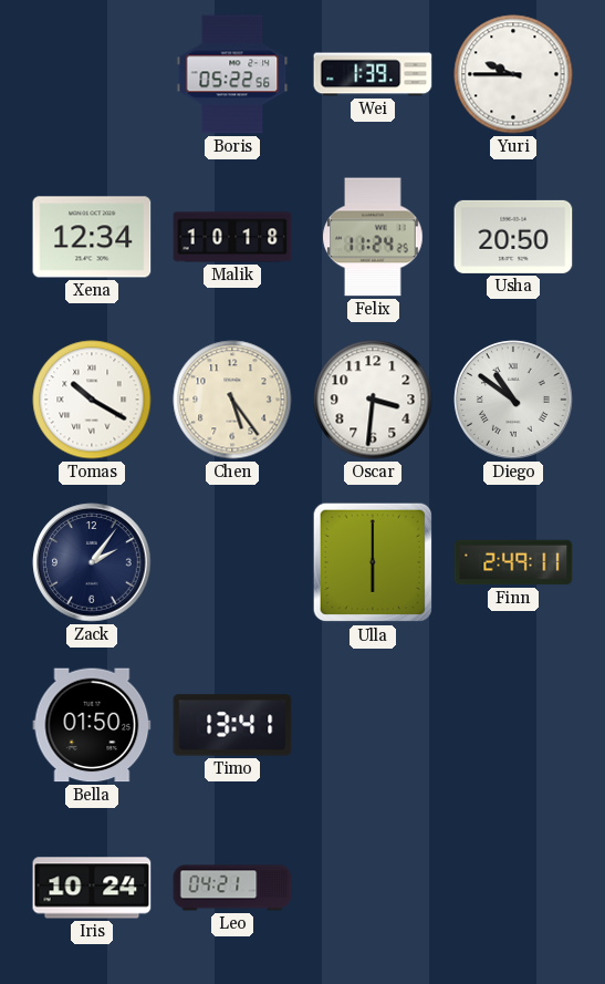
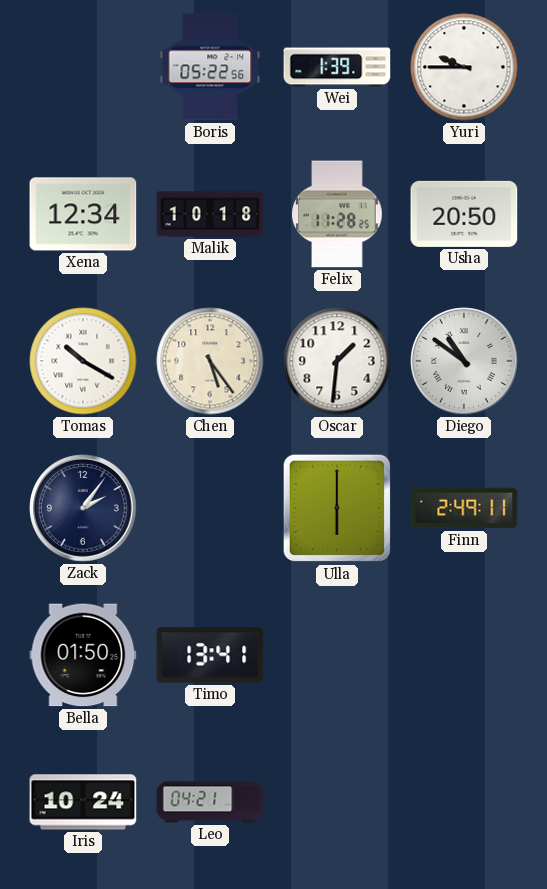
Felix: 11:24 -> 11:28 (337, 214)
Oscar: 3:31 -> 1:31 (337, 361)
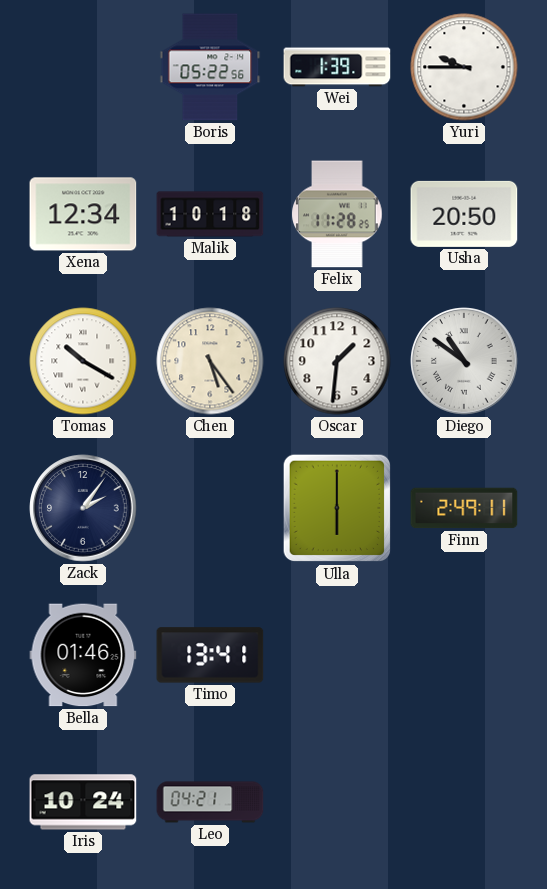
Bella: 01:50 -> 01:46 (83, 655)
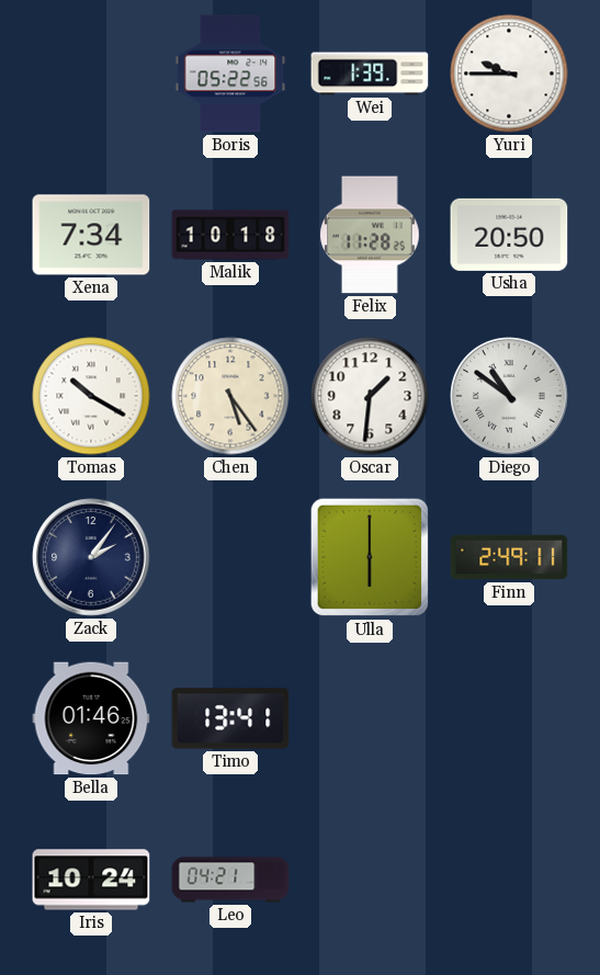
Xena: 12:34 -> 7:34 (91, 235)
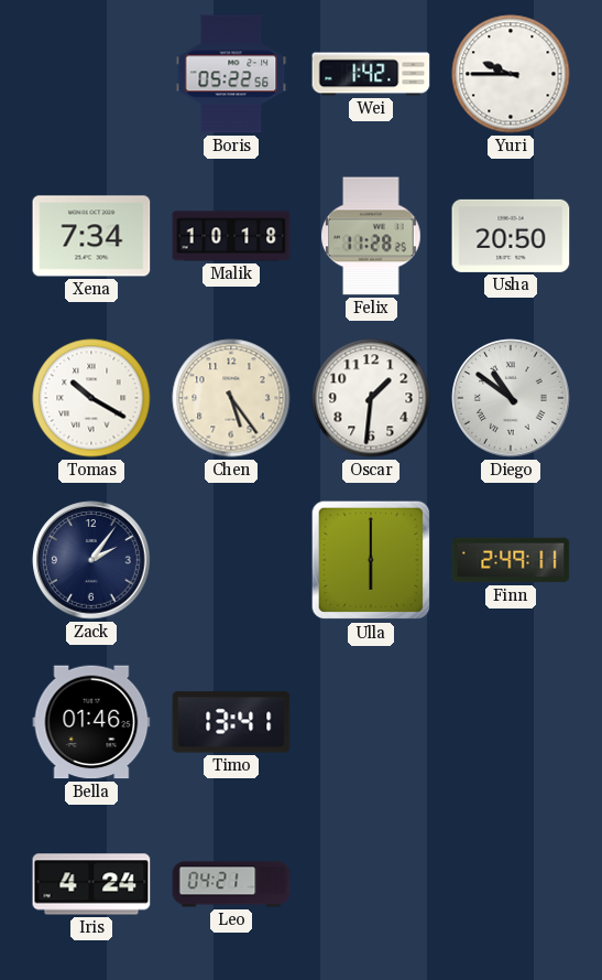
Wei: 1:39 -> 1:42 (371, 74)
Iris: 10:24 -> 4:24 (91, 884)
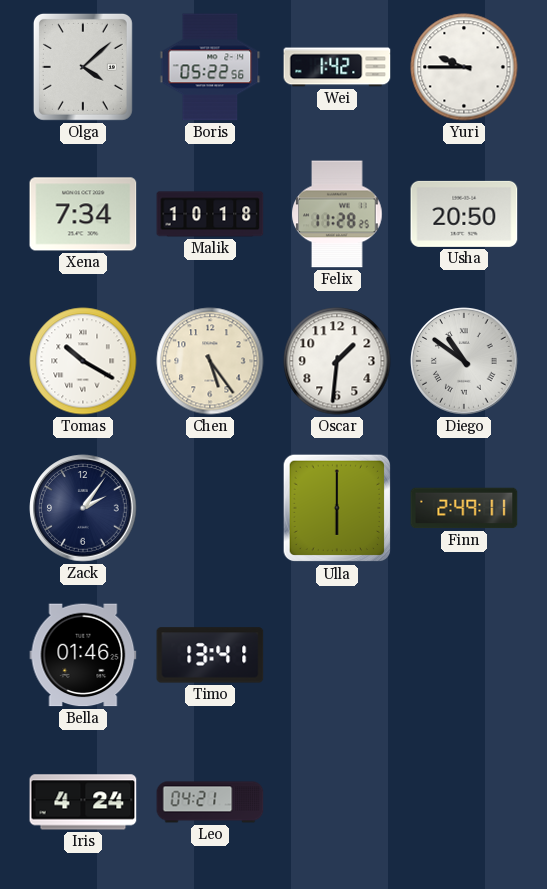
Olga: none -> 4:08 (83, 67)
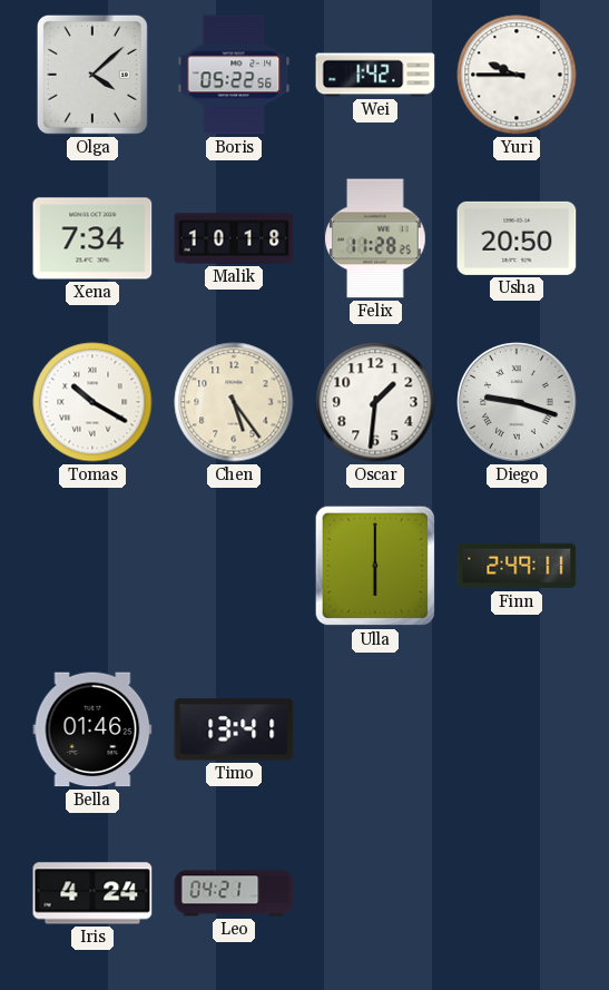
Diego: 10:51 -> 9:18 (517, 402)
Zack: 2:06 -> none (83, 508)
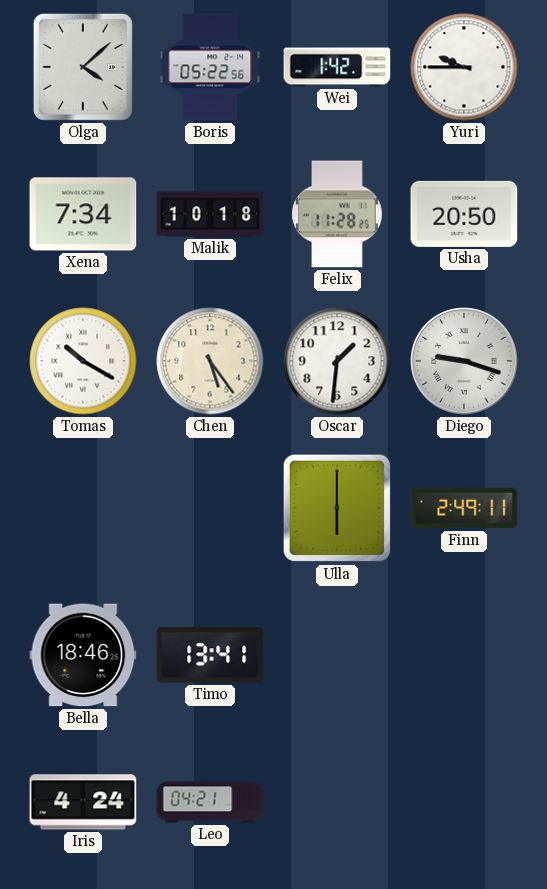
Bella: 01:46 -> 18:46 (83, 655)
